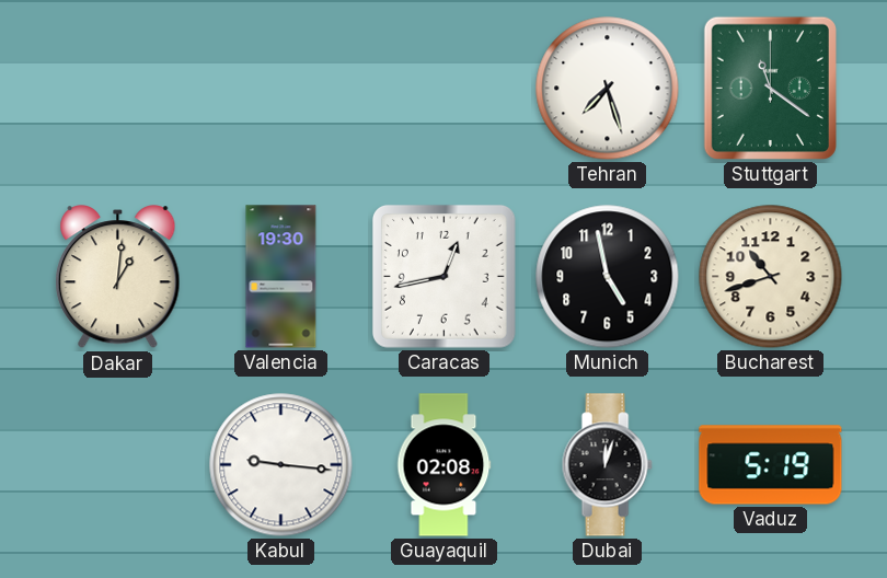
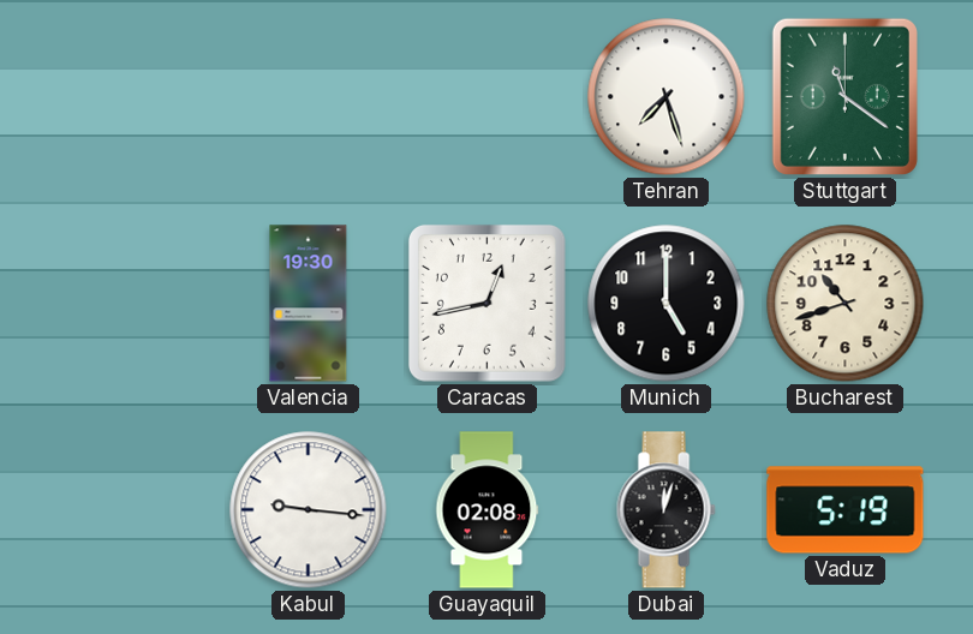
Dakar: 1:01 -> none (118, 277)
Munich: 4:58 -> 5:00 (667, 304)
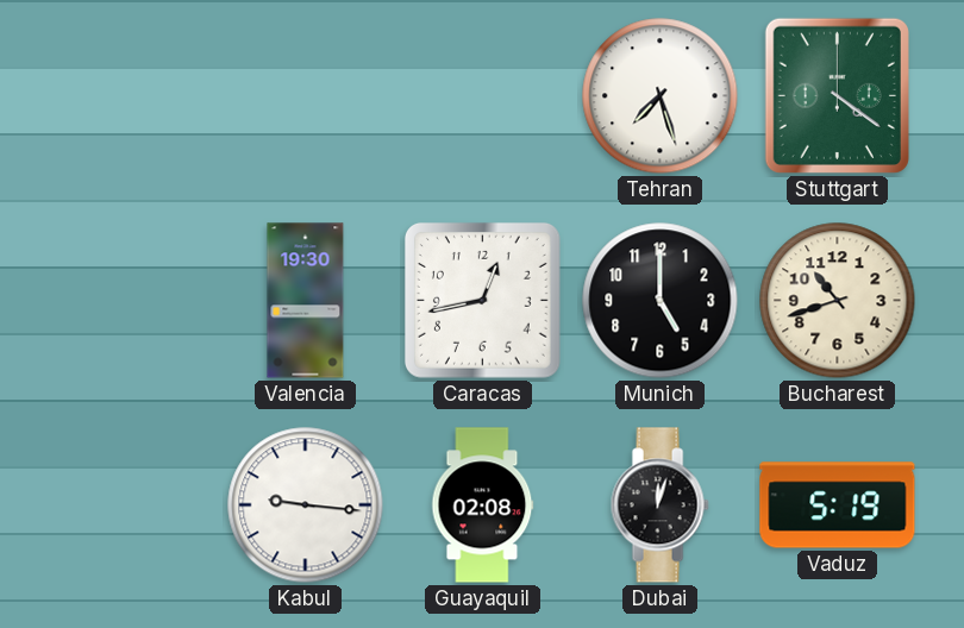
Stuttgart: 11:21 -> 4:21 (837, 95)
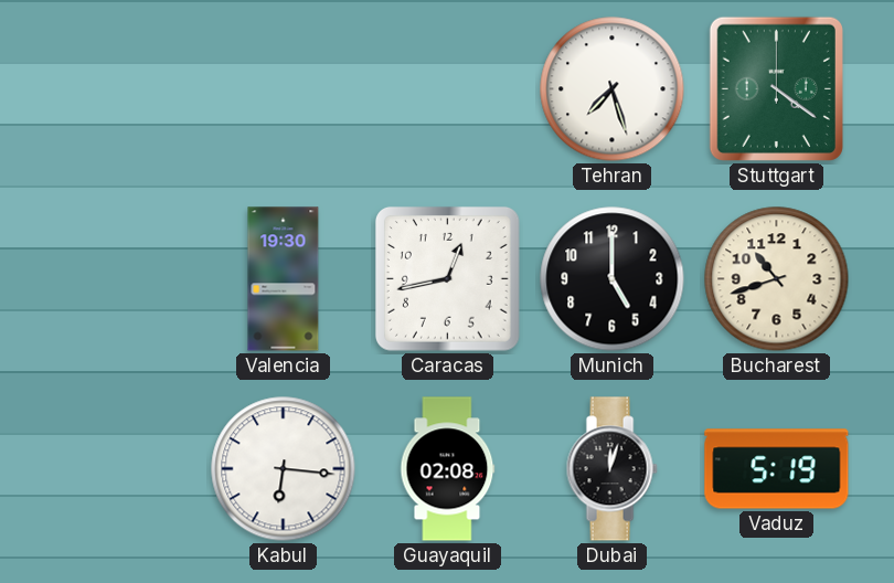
Kabul: 9:16 -> 6:16 (284, 469)
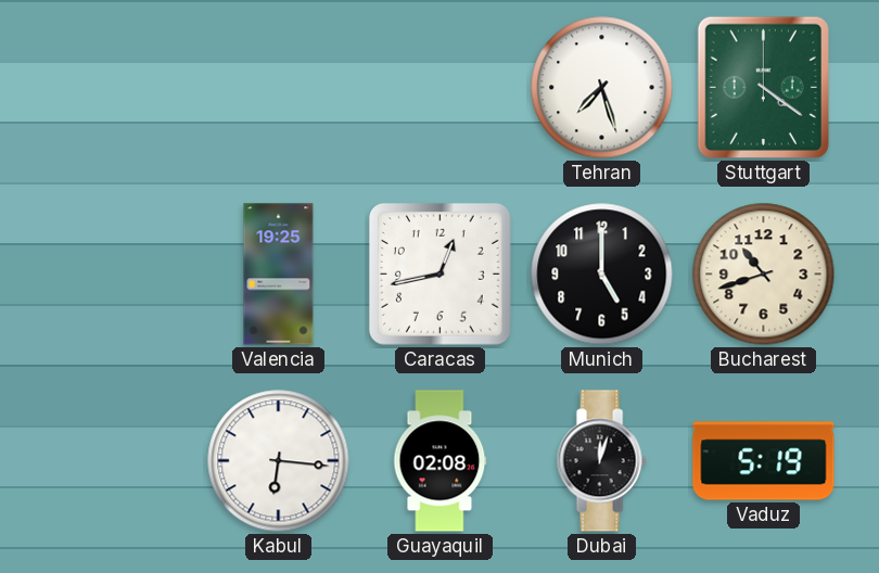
Valencia: 19:30 -> 19:25 (279, 275)
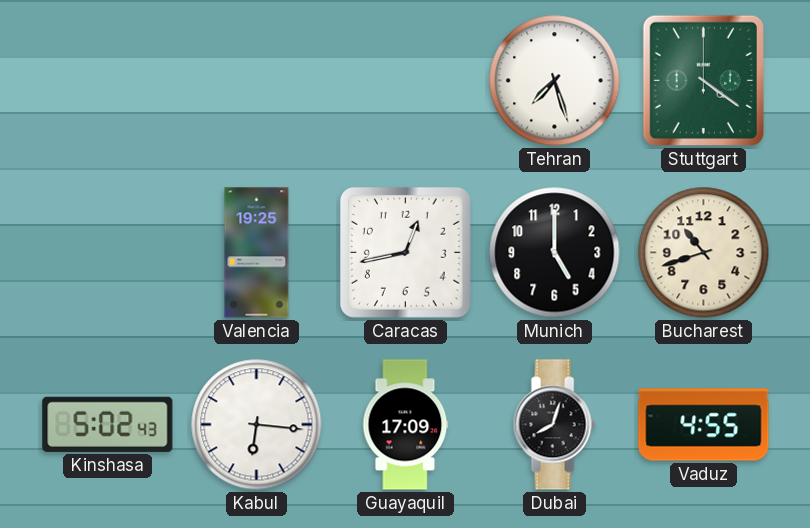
Kinshasa: none -> 5:02 (108, 424)
Guayaquil: 02:08 -> 17:09 (406, 425)
Dubai: 12:03 -> 8:03 (554, 425)
Vaduz: 5:19 -> 4:55 (704, 425)
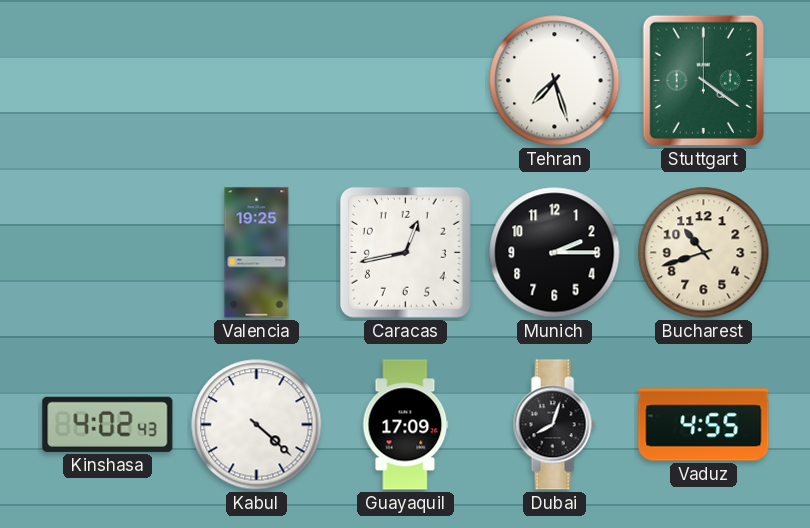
Munich: 5:00 -> 2:15 (555, 253)
Kinshasa: 5:02 -> 4:02 (108, 424)
Kabul: 6:16 -> 4:22 (257, 425)
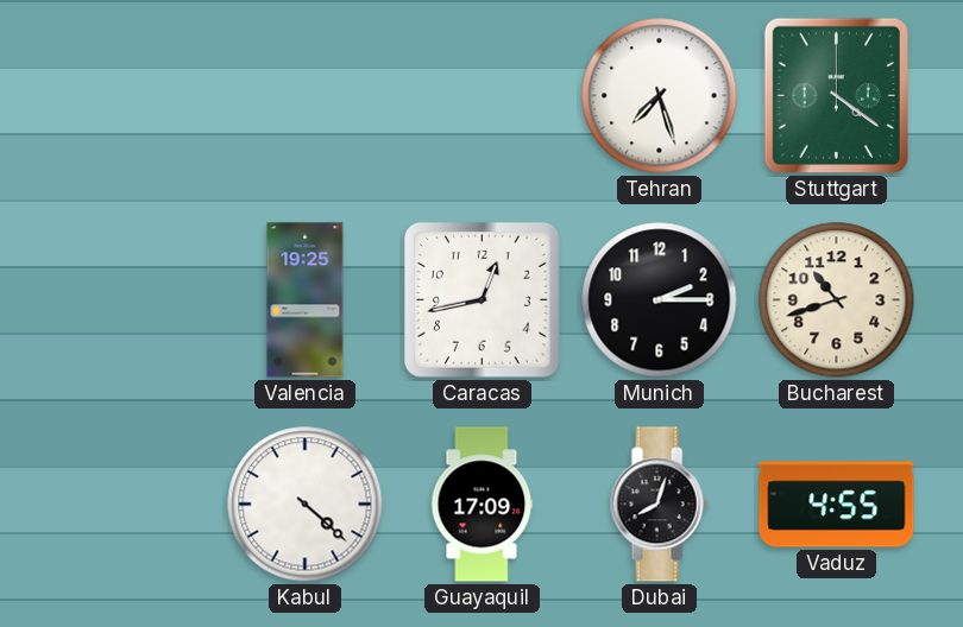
Kinshasa: 4:02 -> none (108, 424)
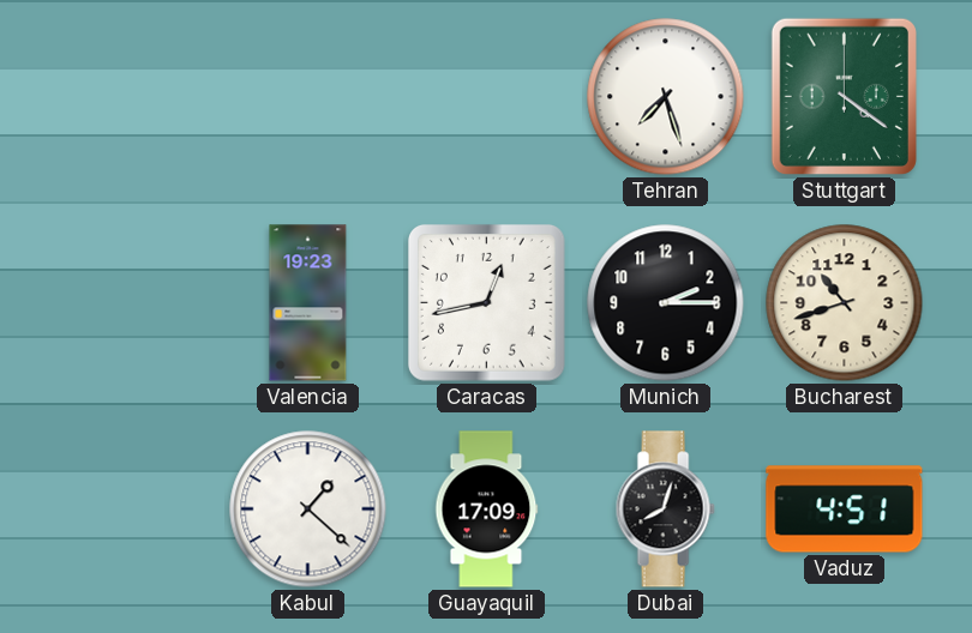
Valencia: 19:25 -> 19:23 (308, 303)
Kabul: 4:22 -> 1:22 (308, 510)
Vaduz: 4:55 -> 4:51 (845, 510)
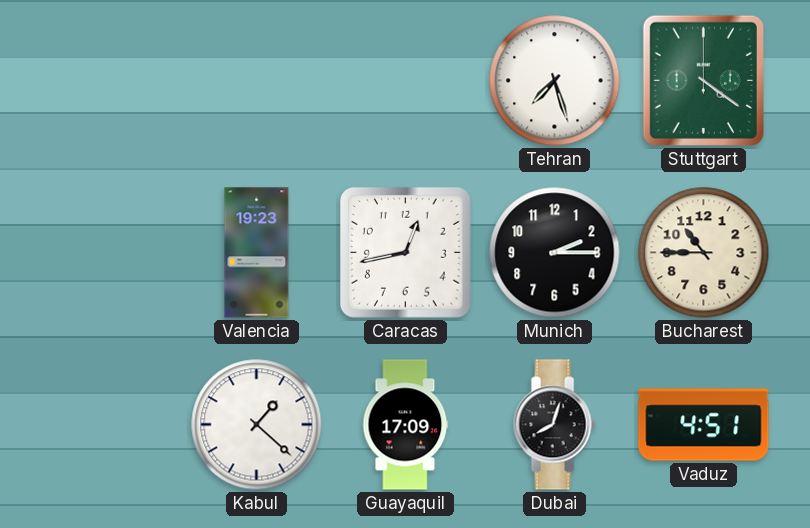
Bucharest: 10:42 -> 10:45 (704, 253)
